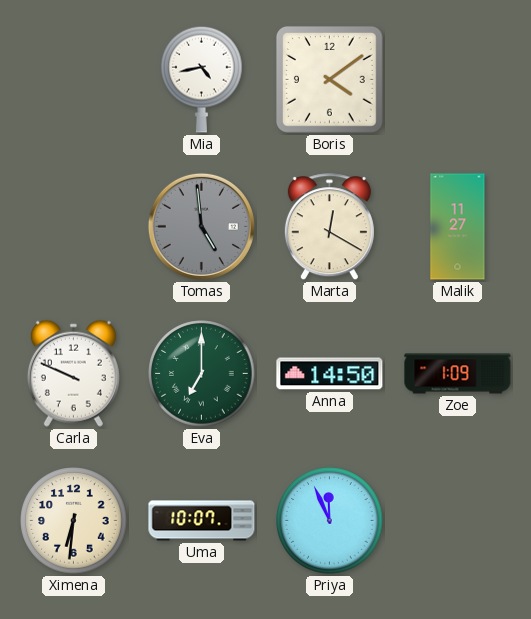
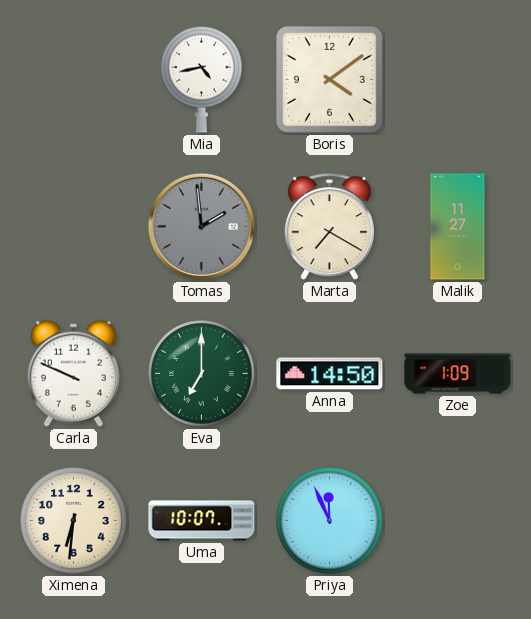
Tomas: 4:59 -> 1:59 (201, 226)
Marta: 12:20 -> 7:20 (329, 227)
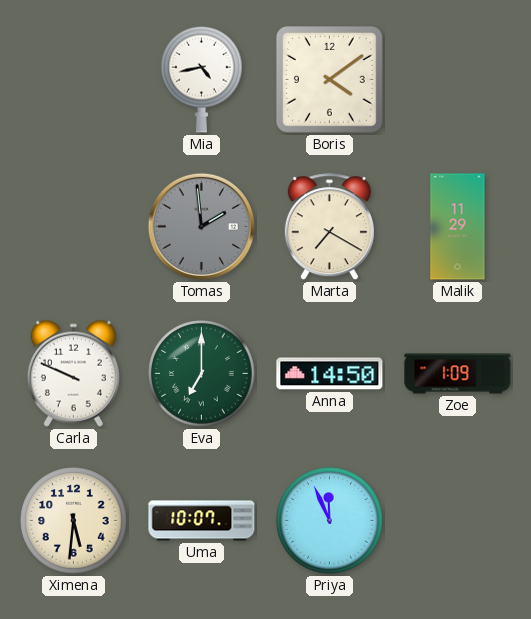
Malik: 11:27 -> 11:29 (458, 227)
Ximena: 6:31 -> 5:31 (74, 521)
